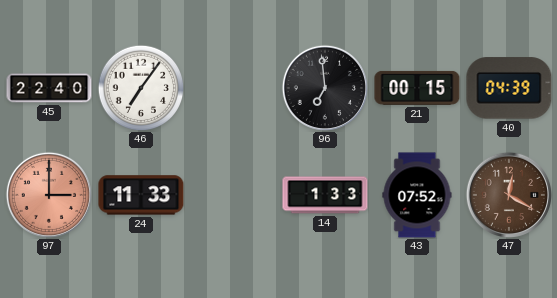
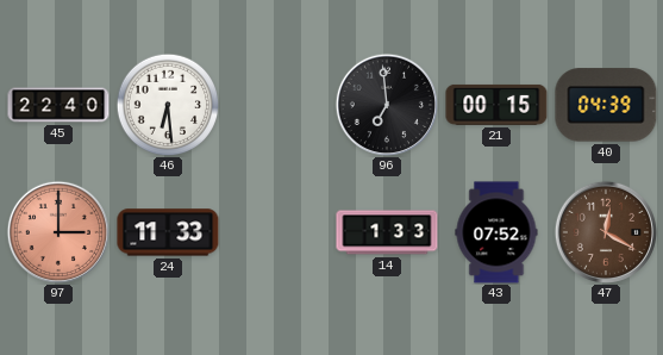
46: 7:06 -> 6:29 (168, 105)
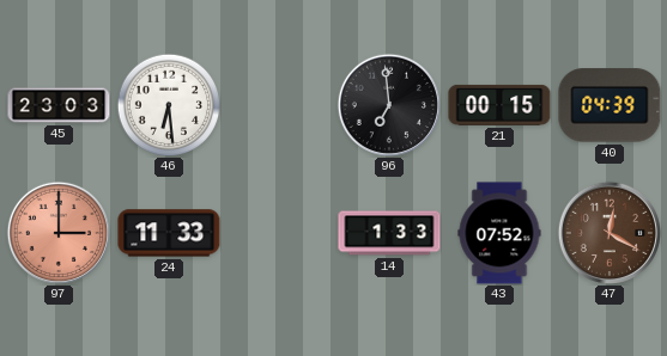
45: 22:40 -> 23:03 (59, 105)
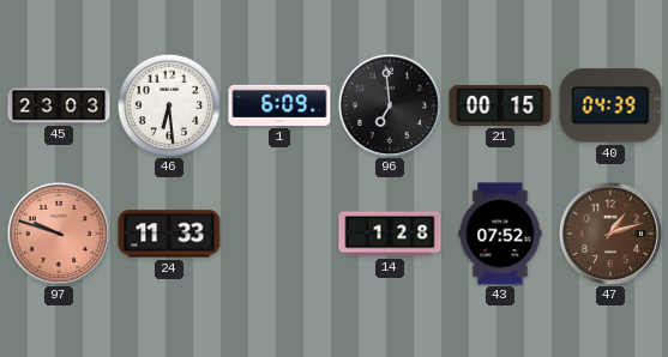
1: none -> 6:09 (279, 105)
97: 3:00 -> 9:48 (59, 234)
14: 1:33 -> 1:28 (390, 234)
47: 12:20 -> 1:12 (610, 234)
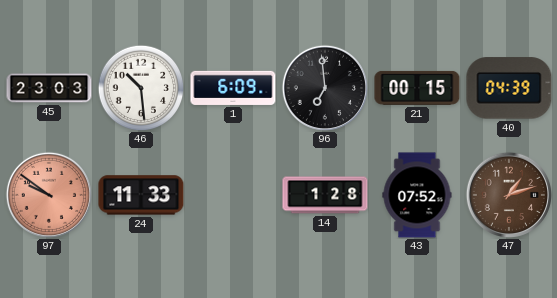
46: 6:29 -> 10:29 (141, 88)
97: 9:48 -> 9:51 (49, 195)
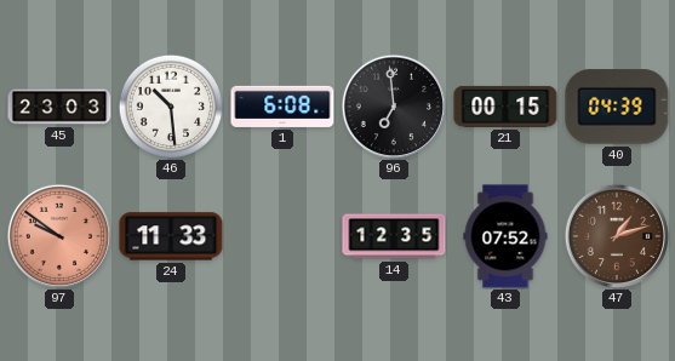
1: 6:09 -> 6:08 (282, 107)
14: 1:28 -> 12:35 (394, 236)
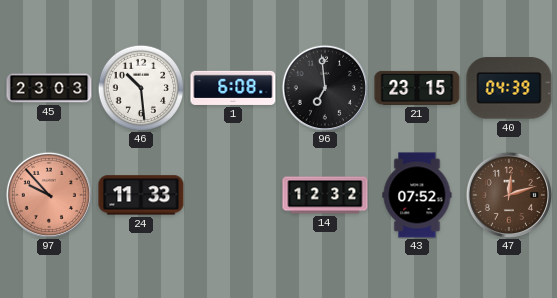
21: 00:15 -> 23:15 (417, 88)
97: 9:51 -> 9:53 (49, 195)
14: 12:35 -> 12:32 (325, 195)
47: 1:12 -> 12:12 (509, 195)
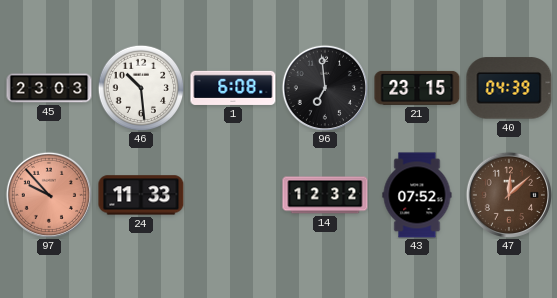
47: 12:12 -> 12:08 (509, 195)
